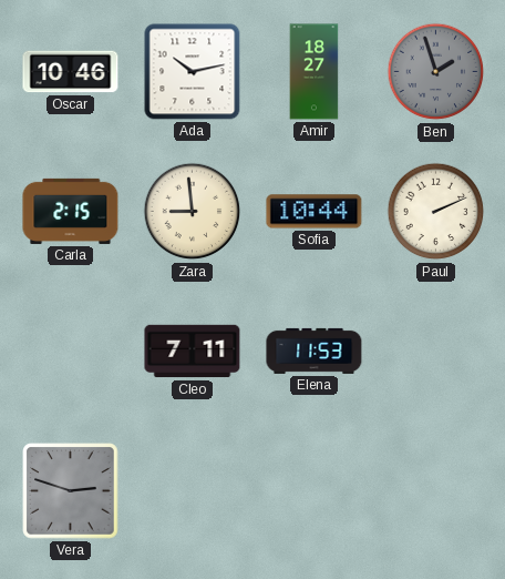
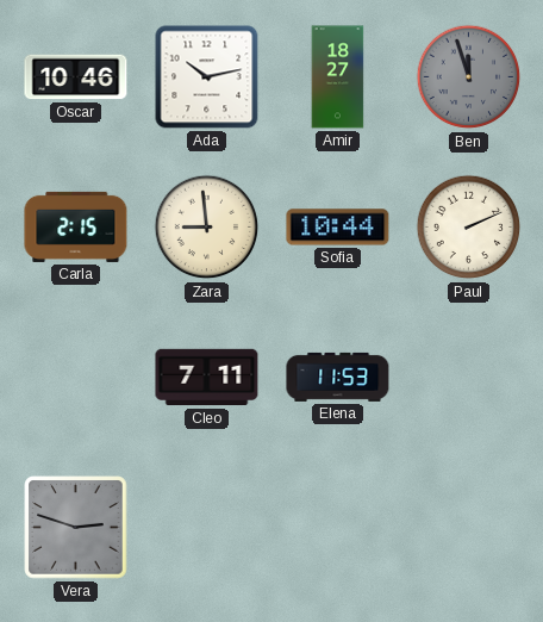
Ben: 1:57 -> 11:57 (469, 77)
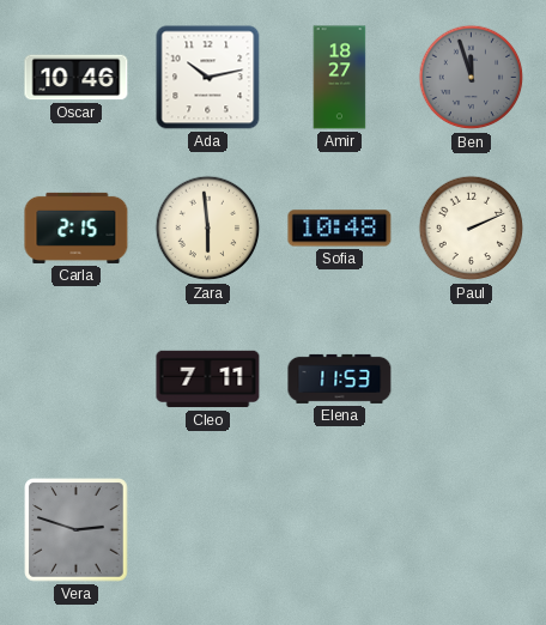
Zara: 8:59 -> 5:59 (208, 229)
Sofia: 10:44 -> 10:48 (340, 229)
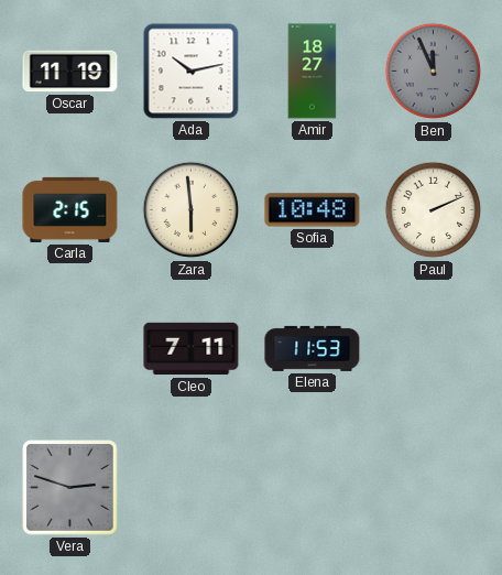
Oscar: 10:46 -> 11:19 (70, 72)
Ben: 11:57 -> 11:56 (434, 72)
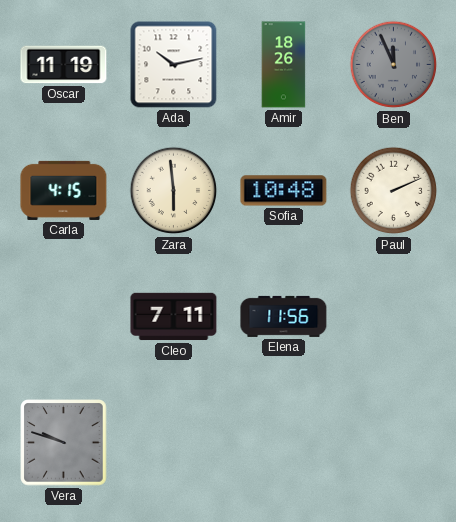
Amir: 18:27 -> 18:26 (284, 65)
Carla: 2:15 -> 4:15 (64, 190)
Elena: 11:53 -> 11:56 (284, 316)
Vera: 2:48 -> 9:48 (64, 443)
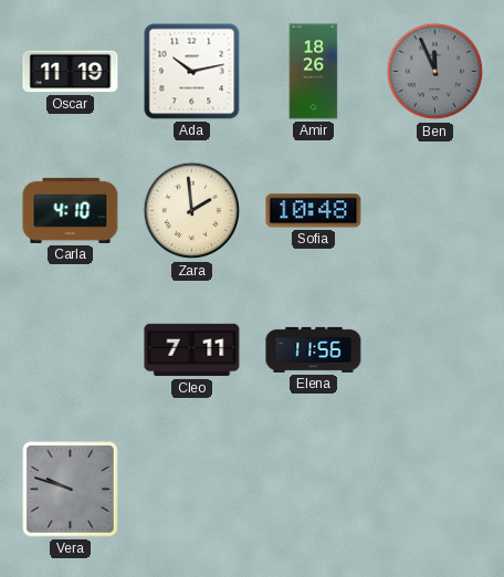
Carla: 4:15 -> 4:10 (71, 210)
Zara: 5:59 -> 1:59 (192, 211)
Paul: 2:11 -> none (394, 191)
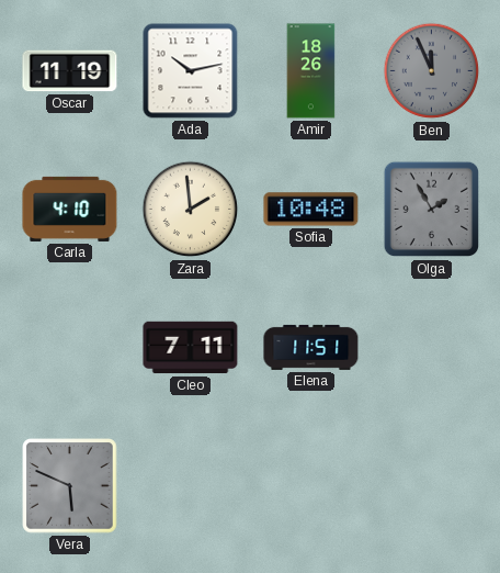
Olga: none -> 1:55 (432, 210)
Elena: 11:56 -> 11:51 (311, 347)
Vera: 9:48 -> 5:49 (70, 486)
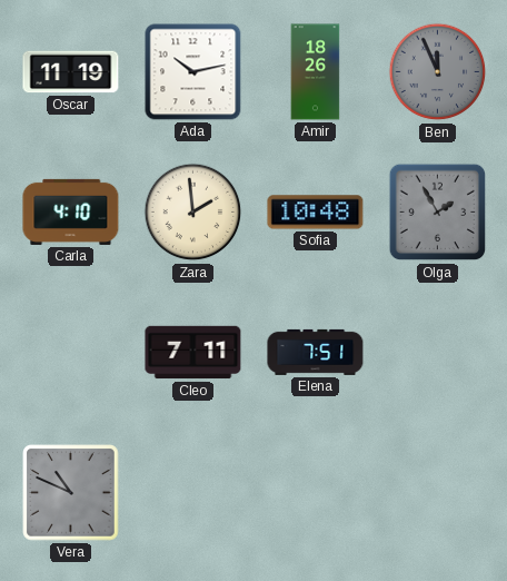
Elena: 11:51 -> 7:51 (316, 352)
Vera: 5:49 -> 10:49 (71, 493)
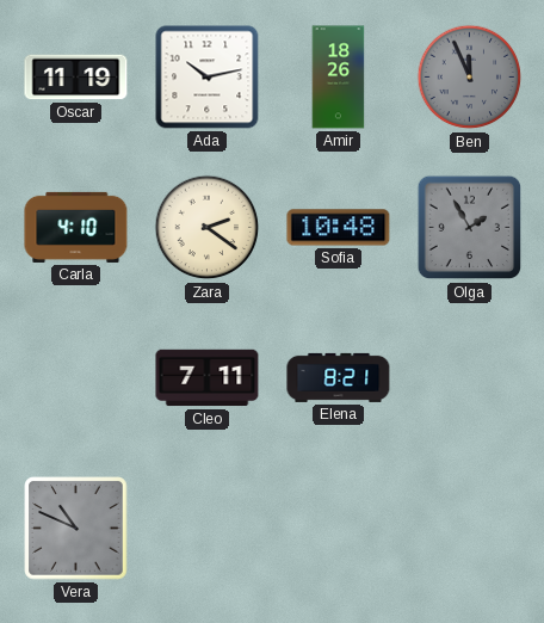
Zara: 1:59 -> 2:21 (208, 228)
Elena: 7:51 -> 8:21 (339, 377)
